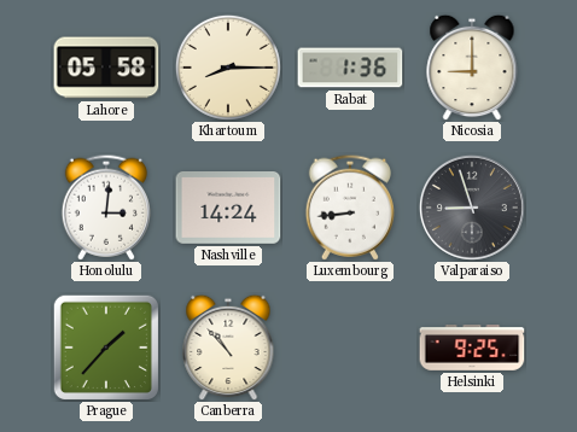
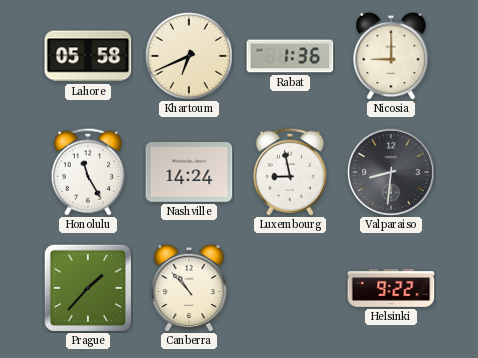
Khartoum: 8:15 -> 6:41 (189, 56)
Honolulu: 3:01 -> 11:25 (87, 172)
Luxembourg: 8:44 -> 8:58 (289, 172)
Valparaiso: 8:57 -> 8:31 (391, 172)
Helsinki: 9:25 -> 9:22 (391, 289)
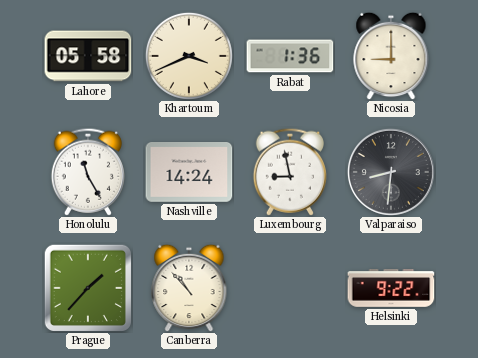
Khartoum: 6:41 -> 3:41 (189, 56)
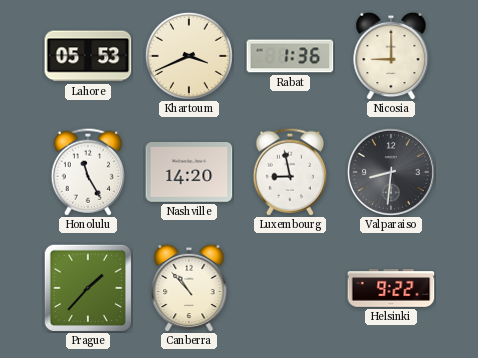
Lahore: 05:58 -> 05:53 (88, 56)
Nashville: 14:24 -> 14:20 (189, 173)
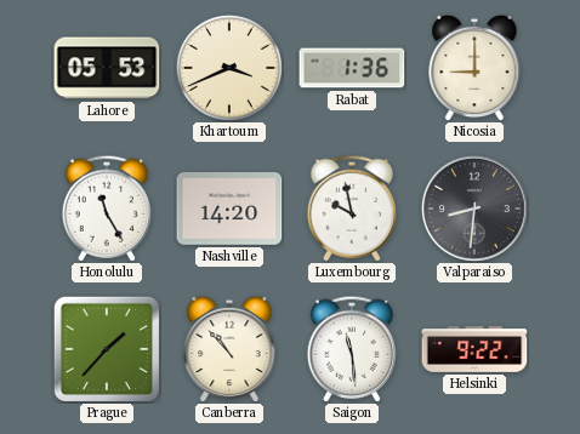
Luxembourg: 8:58 -> 9:58 (351, 209)
Saigon: none -> 11:29 (351, 349)
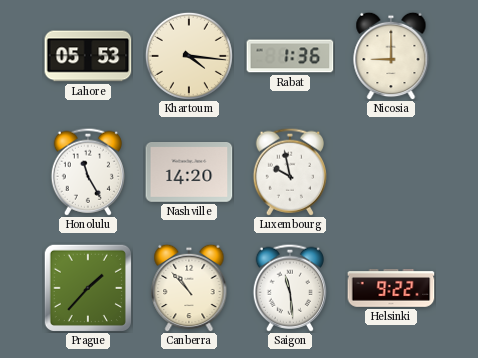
Khartoum: 3:41 -> 4:16 (189, 56)
Valparaiso: 8:31 -> none (474, 209)
